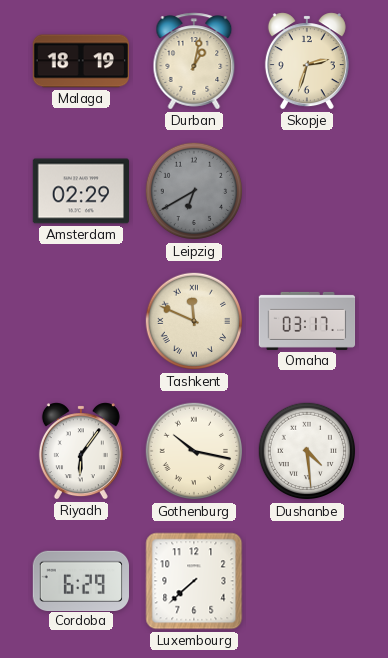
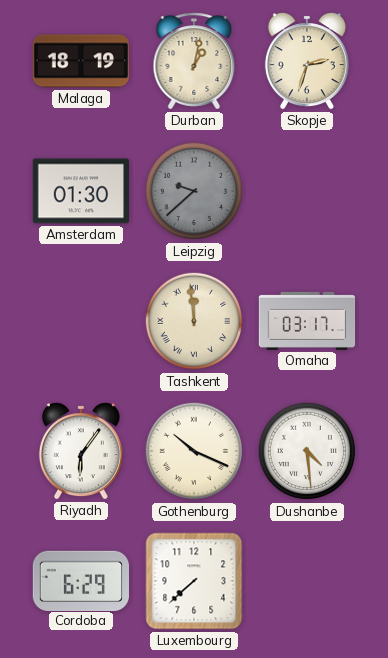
Amsterdam: 02:29 -> 01:30 (81, 191)
Leipzig: 6:40 -> 9:38 (194, 191)
Tashkent: 11:49 -> 11:59 (194, 321)
Gothenburg: 10:17 -> 10:19 (194, 451)
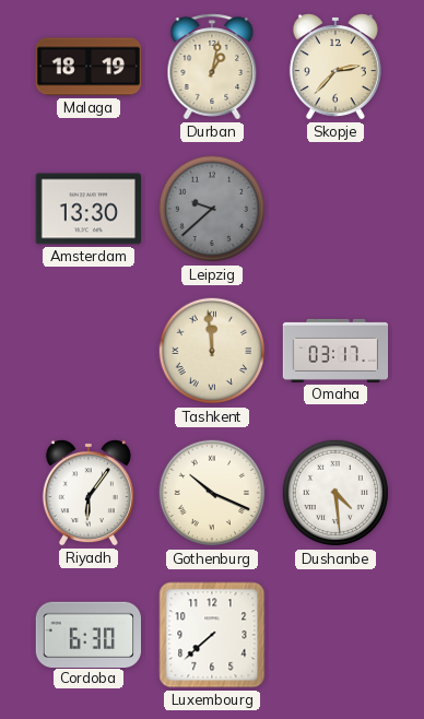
Skopje: 2:33 -> 2:37 (335, 67)
Amsterdam: 01:30 -> 13:30 (89, 209)
Cordoba: 6:29 -> 6:30 (89, 634)
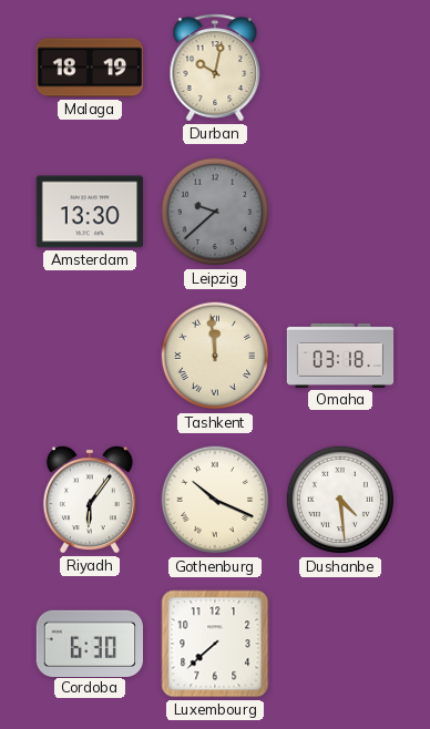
Durban: 1:02 -> 10:02 (215, 68)
Skopje: 2:37 -> none (335, 67)
Omaha: 03:17 -> 03:18 (340, 356)
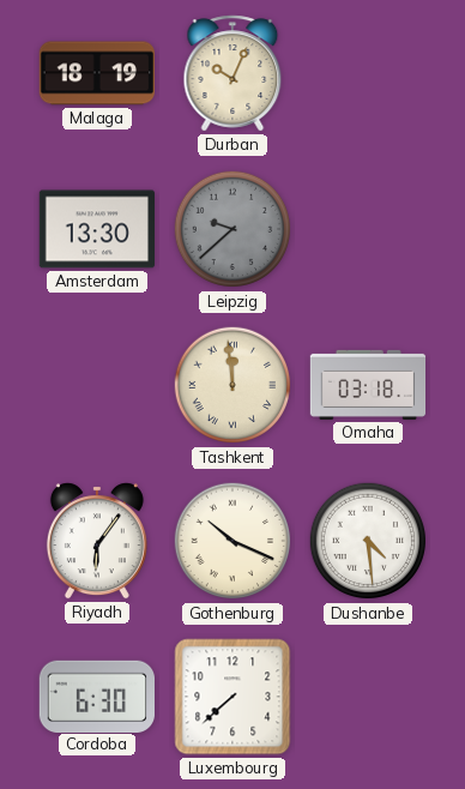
Durban: 10:02 -> 10:04 (232, 73)
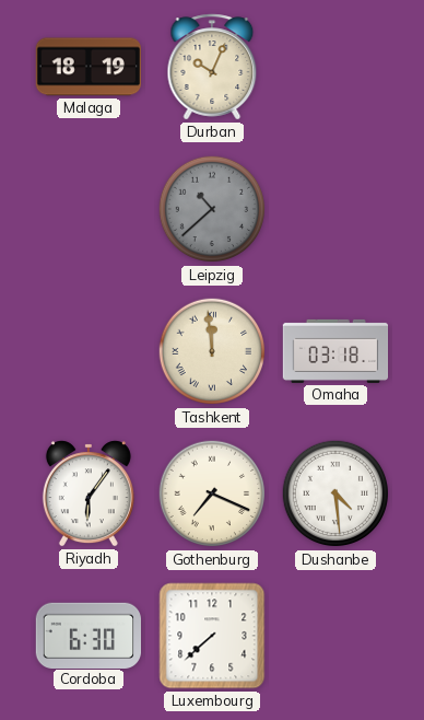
Amsterdam: 13:30 -> none (97, 229)
Leipzig: 9:38 -> 10:38 (212, 209)
Gothenburg: 10:19 -> 7:19 (212, 493)
